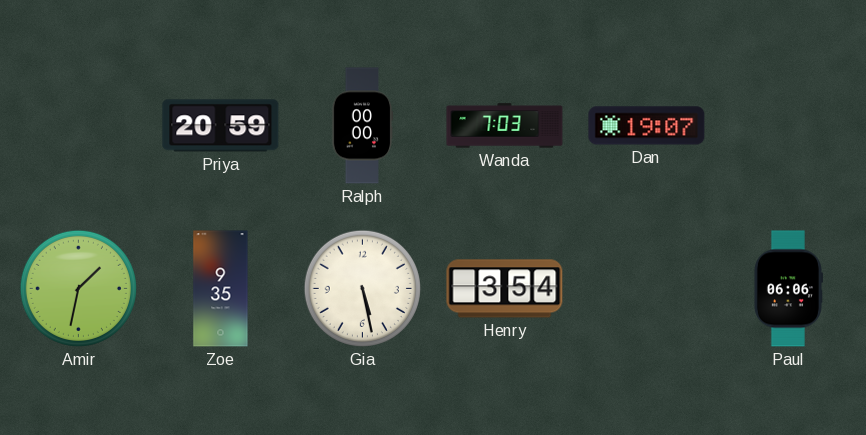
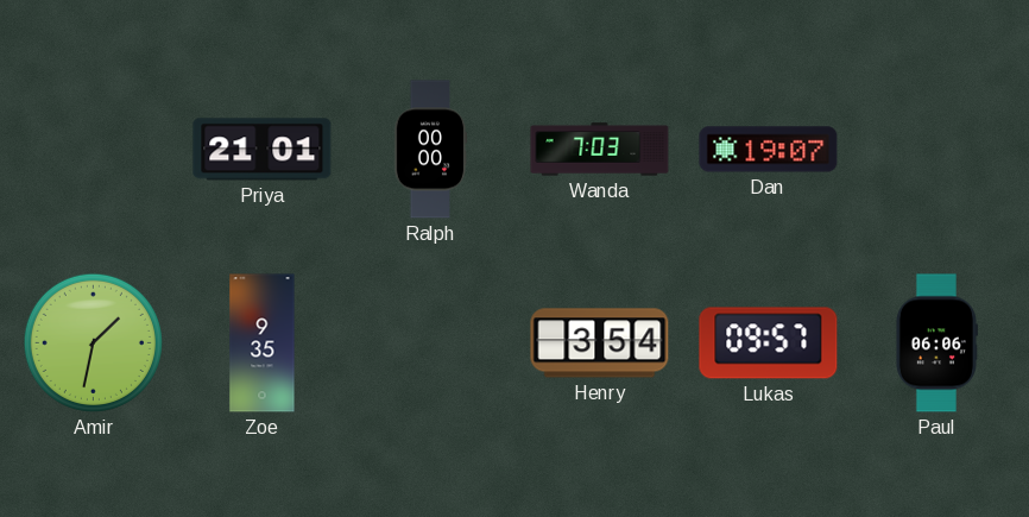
Priya: 20:59 -> 21:01 (263, 150)
Gia: 5:28 -> none (362, 288)
Lukas: none -> 09:57 (769, 343)
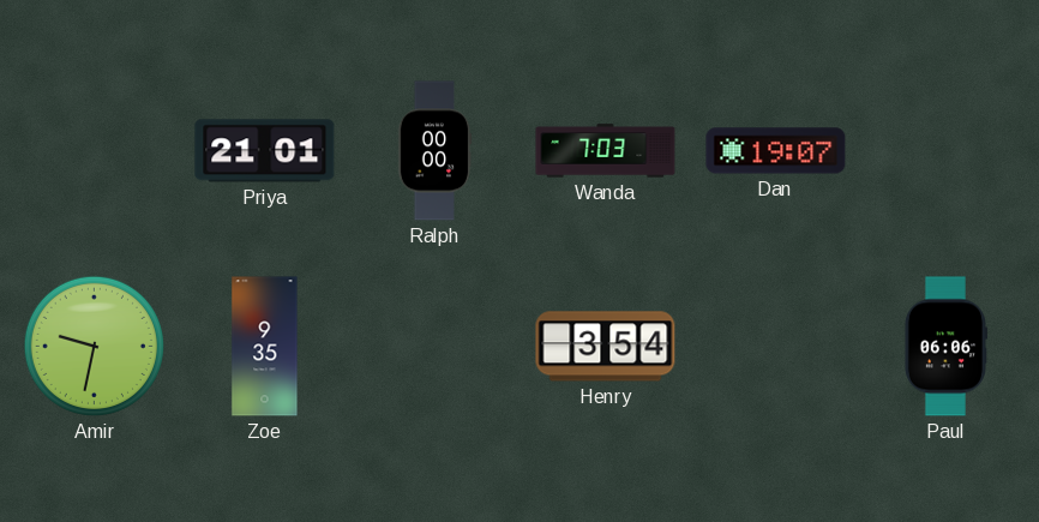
Amir: 1:32 -> 9:32 (94, 346)
Lukas: 09:57 -> none (769, 343)
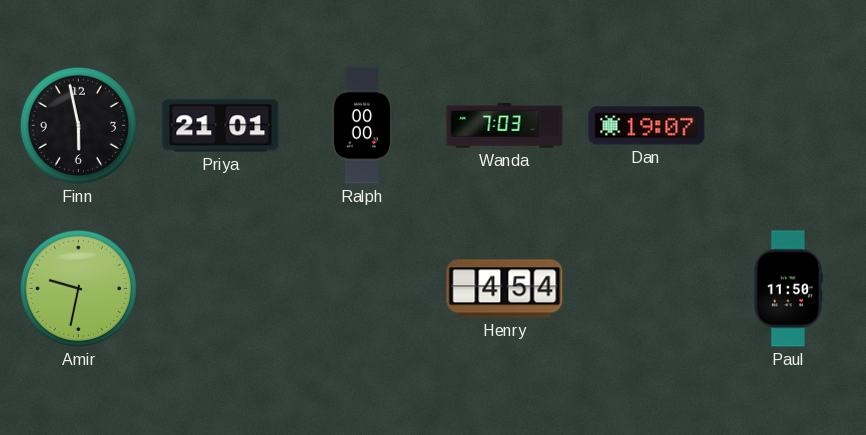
Finn: none -> 5:58 (78, 125)
Zoe: 9:35 -> none (265, 347)
Henry: 3:54 -> 4:54 (505, 289)
Paul: 06:06 -> 11:50 (788, 289)
